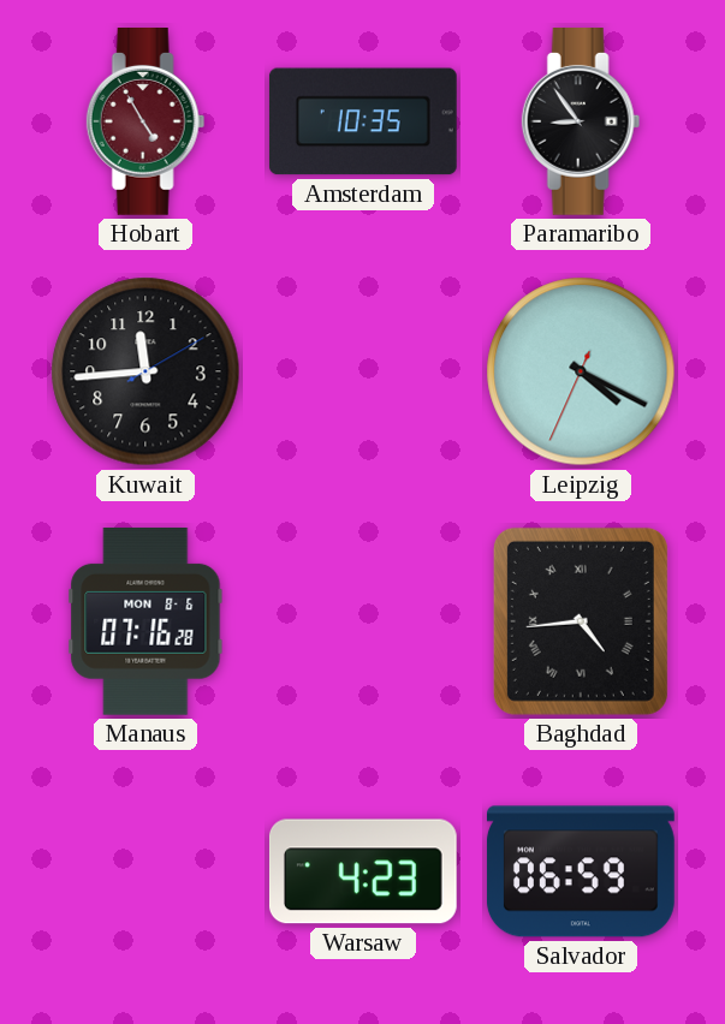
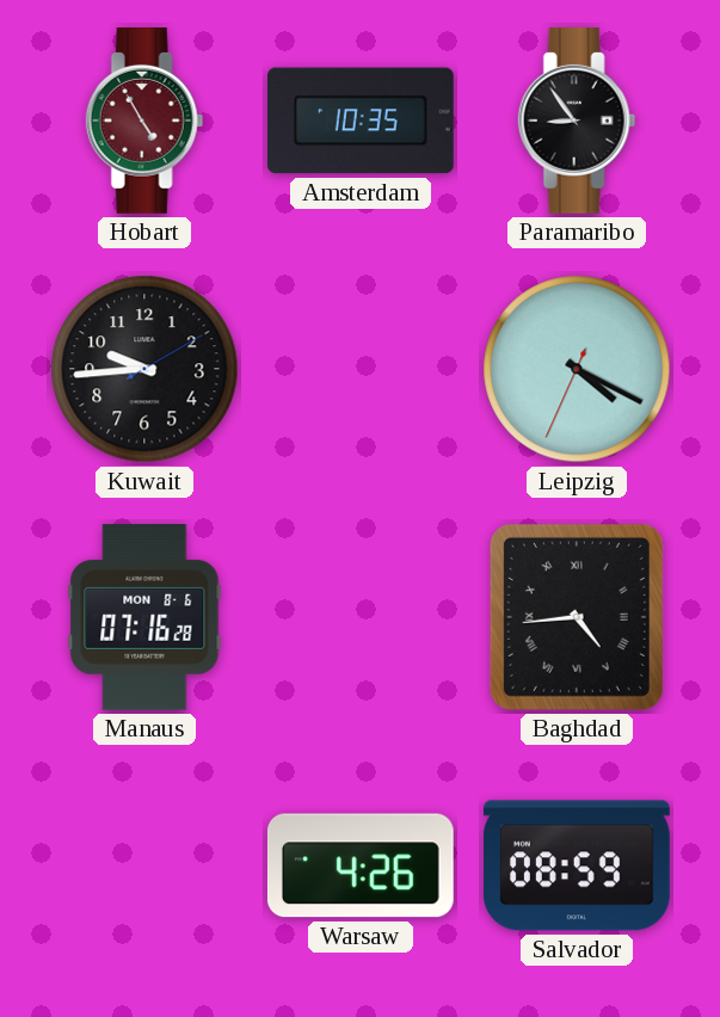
Kuwait: 11:44 -> 9:44 (144, 369)
Warsaw: 4:23 -> 4:26 (361, 865)
Salvador: 06:59 -> 08:59 (577, 865)
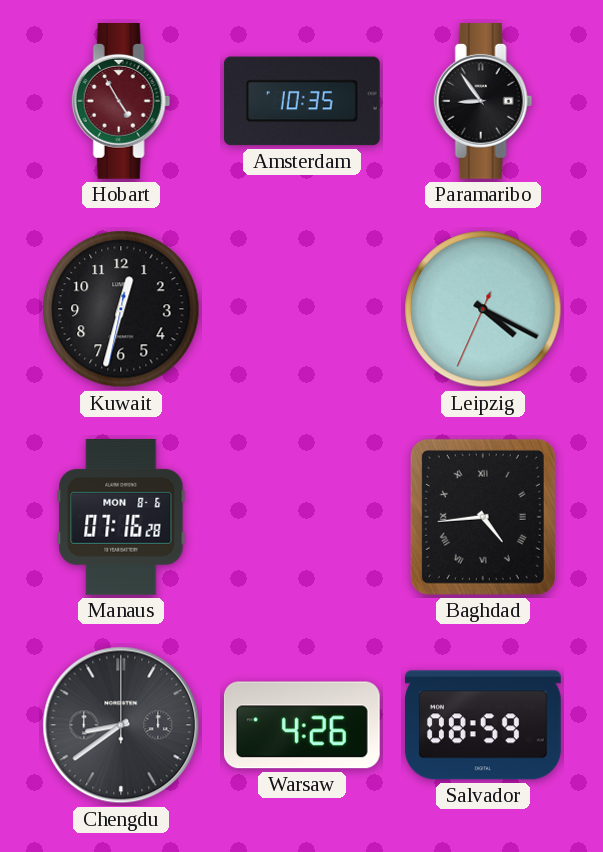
Kuwait: 9:44 -> 12:32 (121, 309)
Chengdu: none -> 8:39 (121, 725)
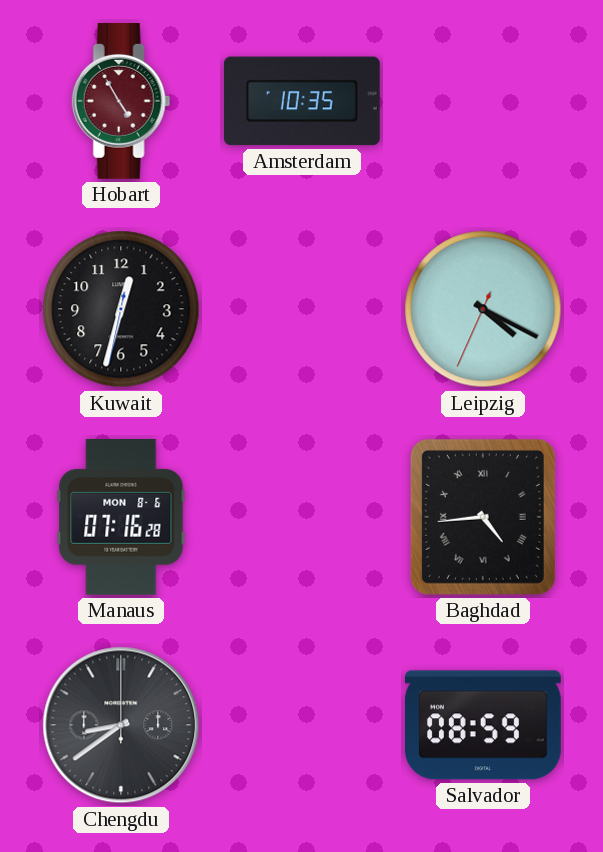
Paramaribo: 8:54 -> none (483, 102)
Warsaw: 4:26 -> none (302, 725)
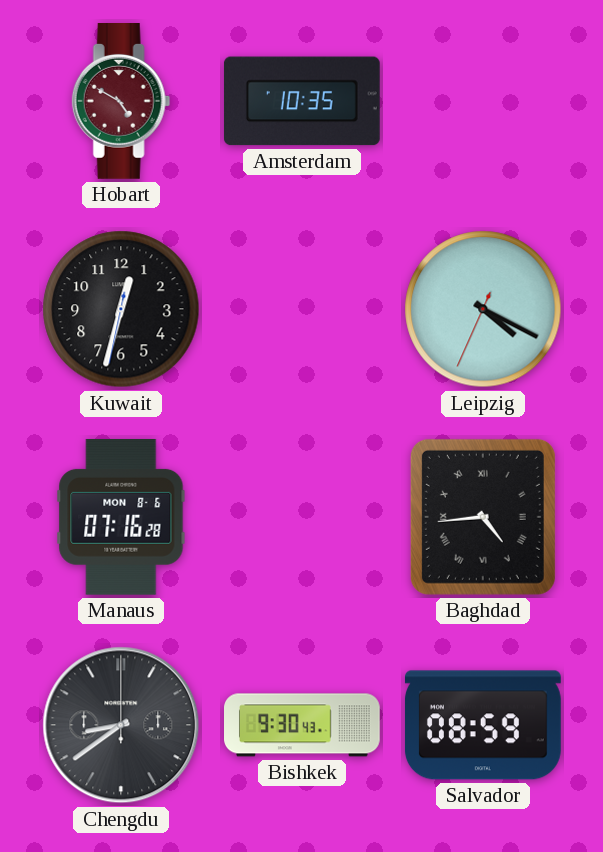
Hobart: 4:55 -> 4:50 (121, 102)
Bishkek: none -> 9:30 (303, 725)
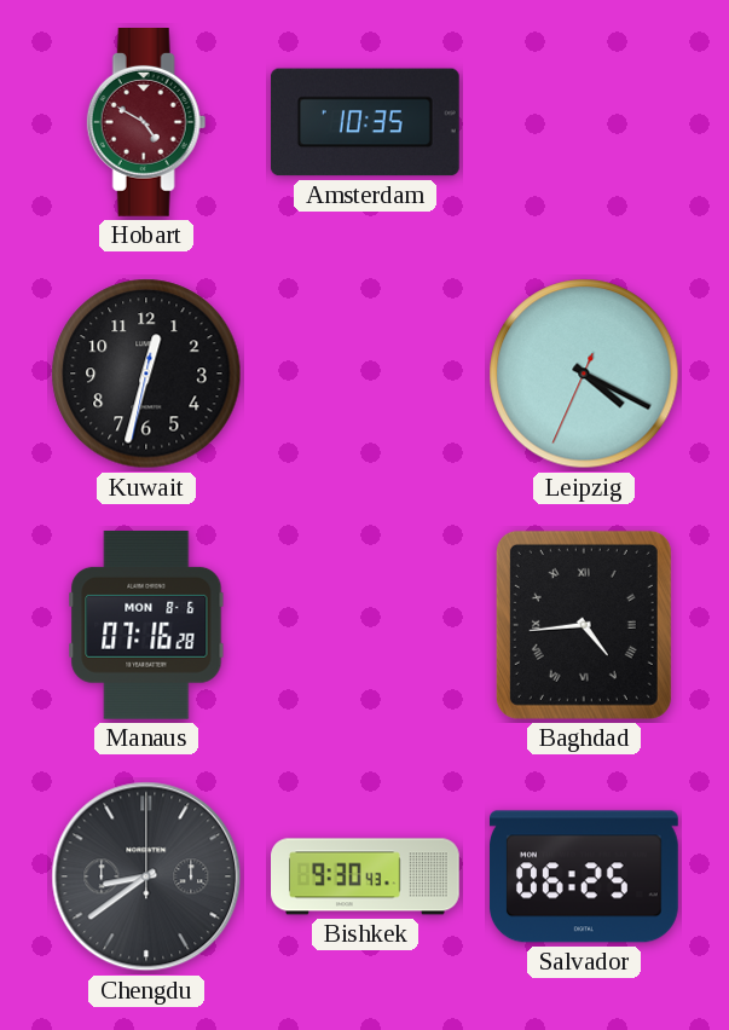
Salvador: 08:59 -> 06:25 (584, 876)
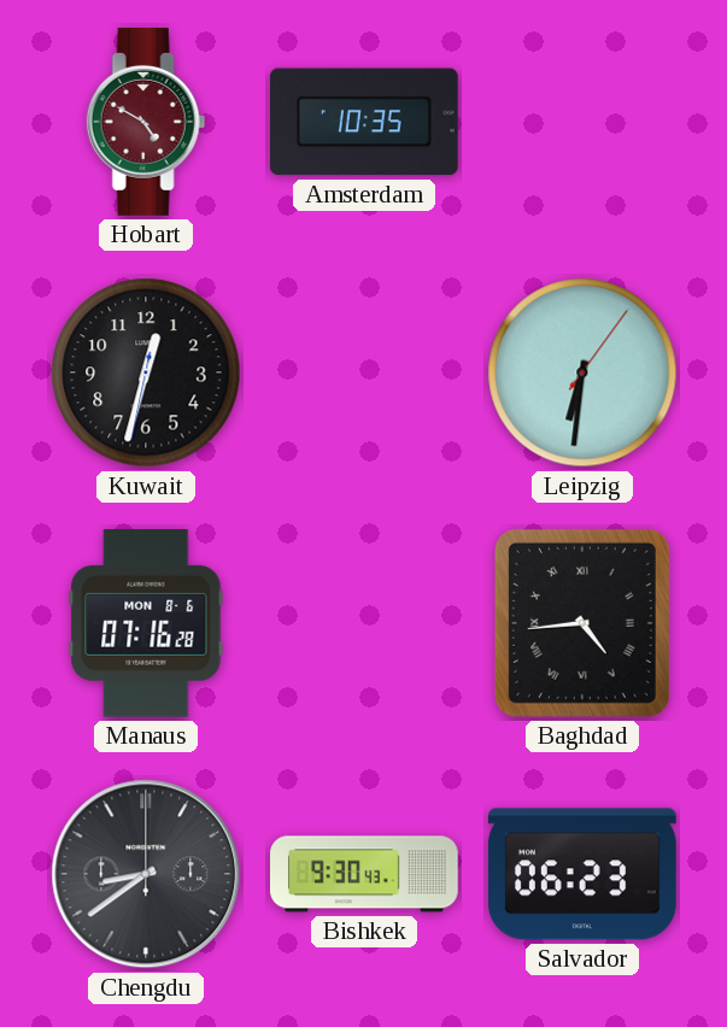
Leipzig: 4:19 -> 6:31 (582, 372)
Salvador: 06:25 -> 06:23 (582, 874)
